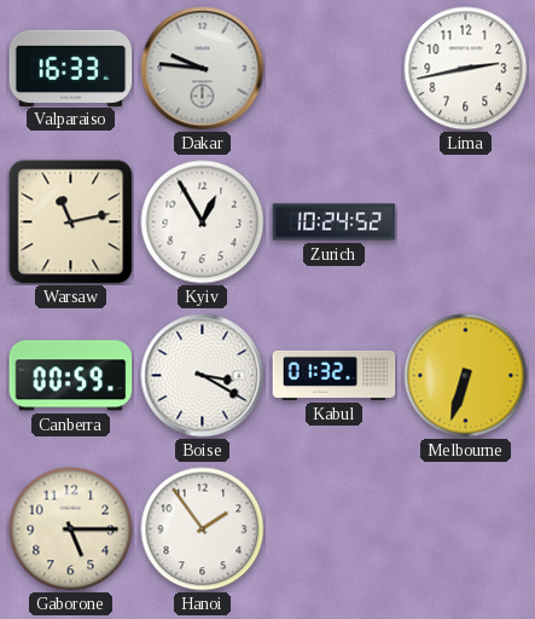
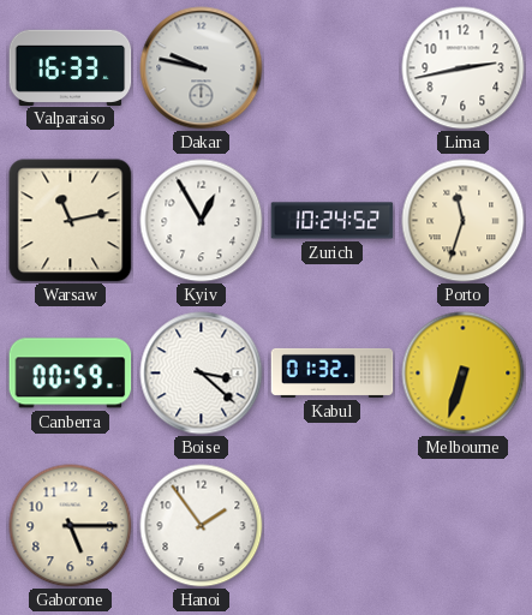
Dakar: 9:46 -> 9:47 (202, 68)
Porto: none -> 11:33 (464, 221)
Boise: 3:20 -> 3:22 (202, 374)
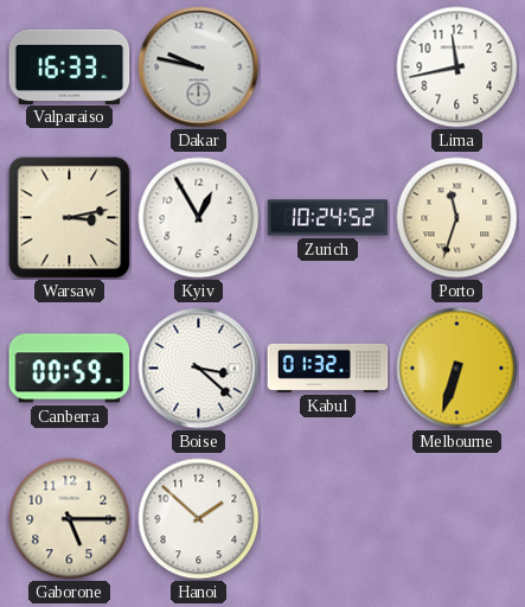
Lima: 2:43 -> 11:43 (457, 68)
Warsaw: 11:13 -> 3:13 (70, 218)
Hanoi: 1:54 -> 1:52 (199, 519)
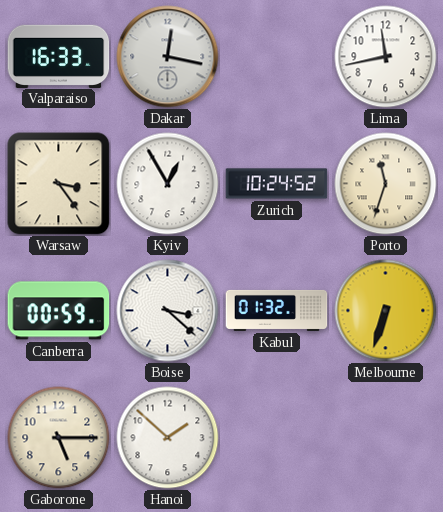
Dakar: 9:47 -> 12:17 (168, 57)
Warsaw: 3:13 -> 3:24 (59, 184)
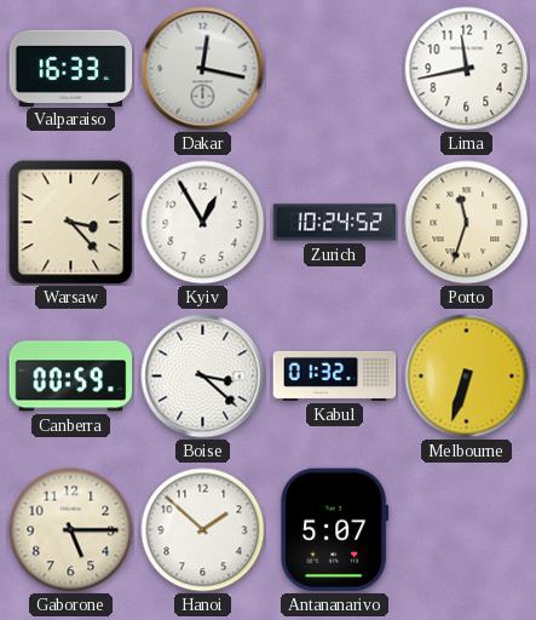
Warsaw: 3:24 -> 3:23 (71, 223)
Antananarivo: none -> 5:07 (335, 530)
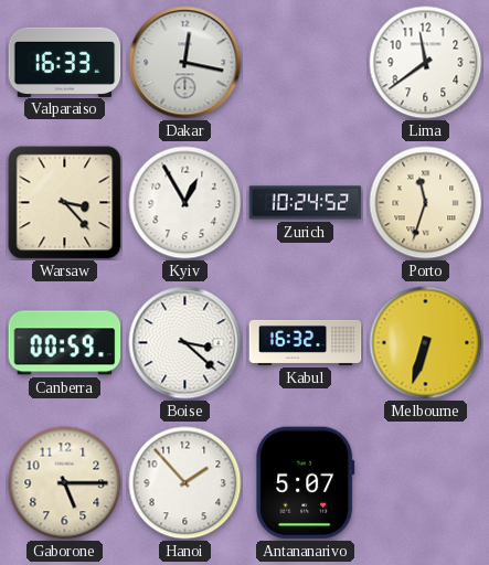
Lima: 11:43 -> 11:39 (426, 63)
Kabul: 01:32 -> 16:32 (306, 342)
Hanoi: 1:52 -> 1:53 (185, 483)
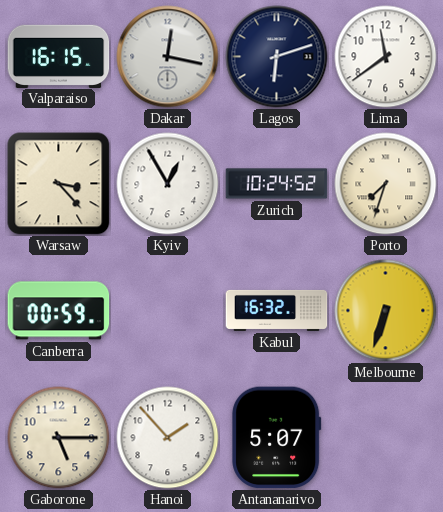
Valparaiso: 16:33 -> 16:15 (59, 56)
Lagos: none -> 6:12 (277, 57)
Porto: 11:33 -> 7:33 (386, 184)
Boise: 3:22 -> none (185, 343)
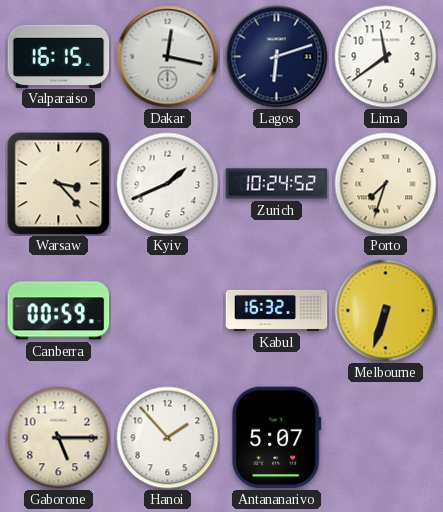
Kyiv: 12:55 -> 1:41 (168, 184)
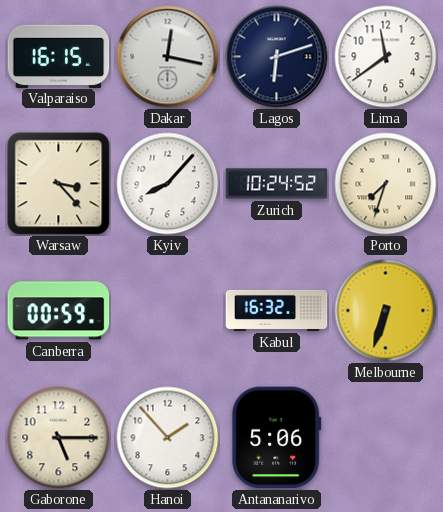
Kyiv: 1:41 -> 8:07 (168, 184)
Antananarivo: 5:07 -> 5:06 (277, 438)
